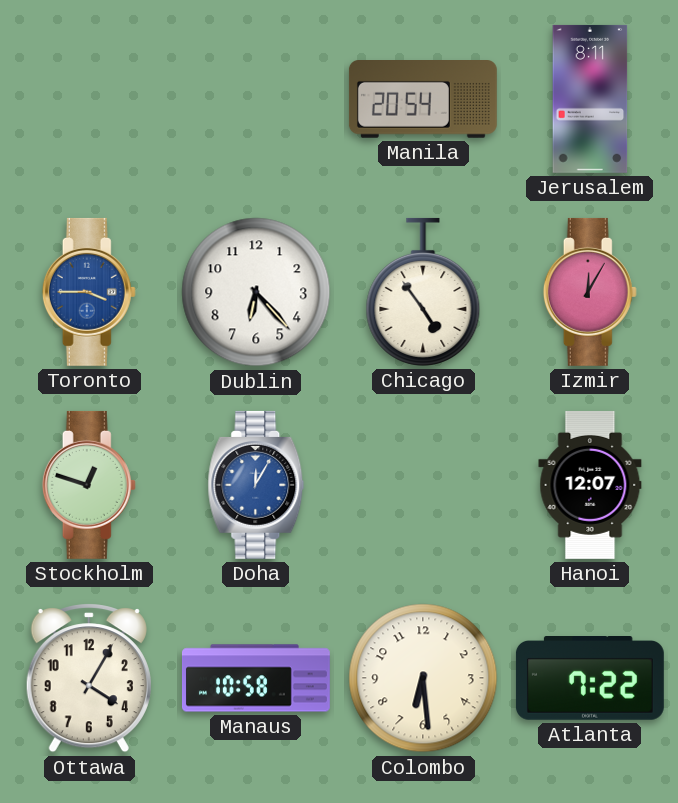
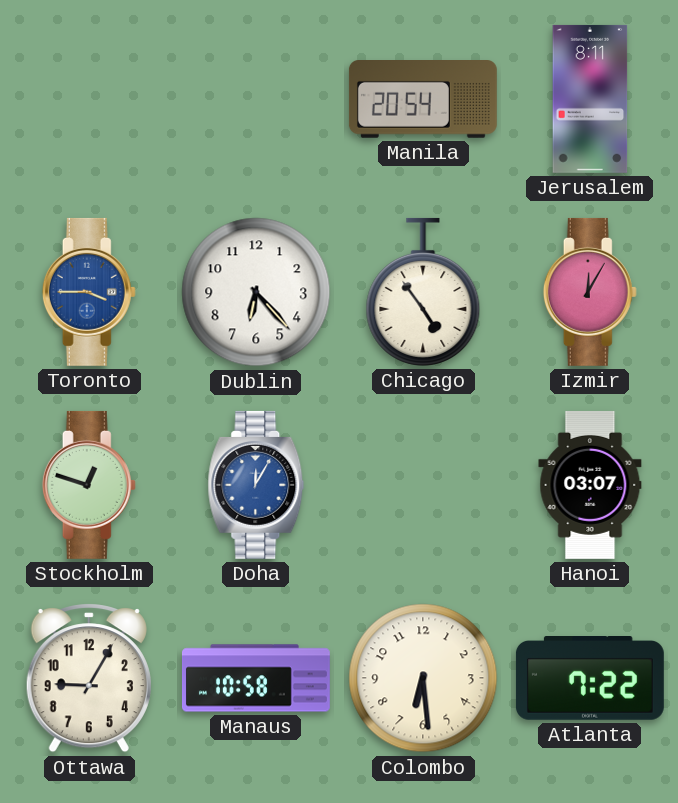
Hanoi: 12:07 -> 03:07 (590, 485)
Ottawa: 4:05 -> 9:05 (89, 678)
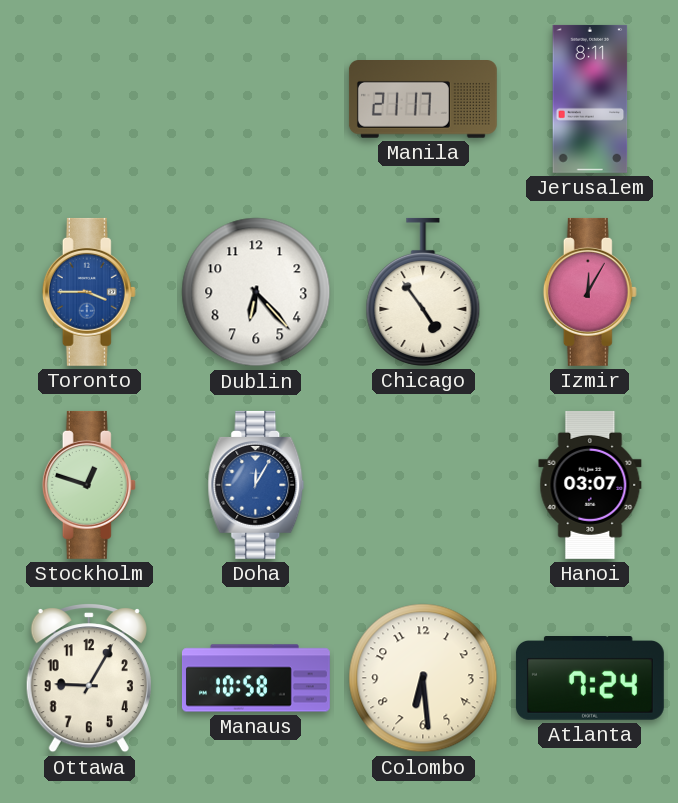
Manila: 20:54 -> 21:17 (423, 100)
Atlanta: 7:22 -> 7:24 (590, 679)
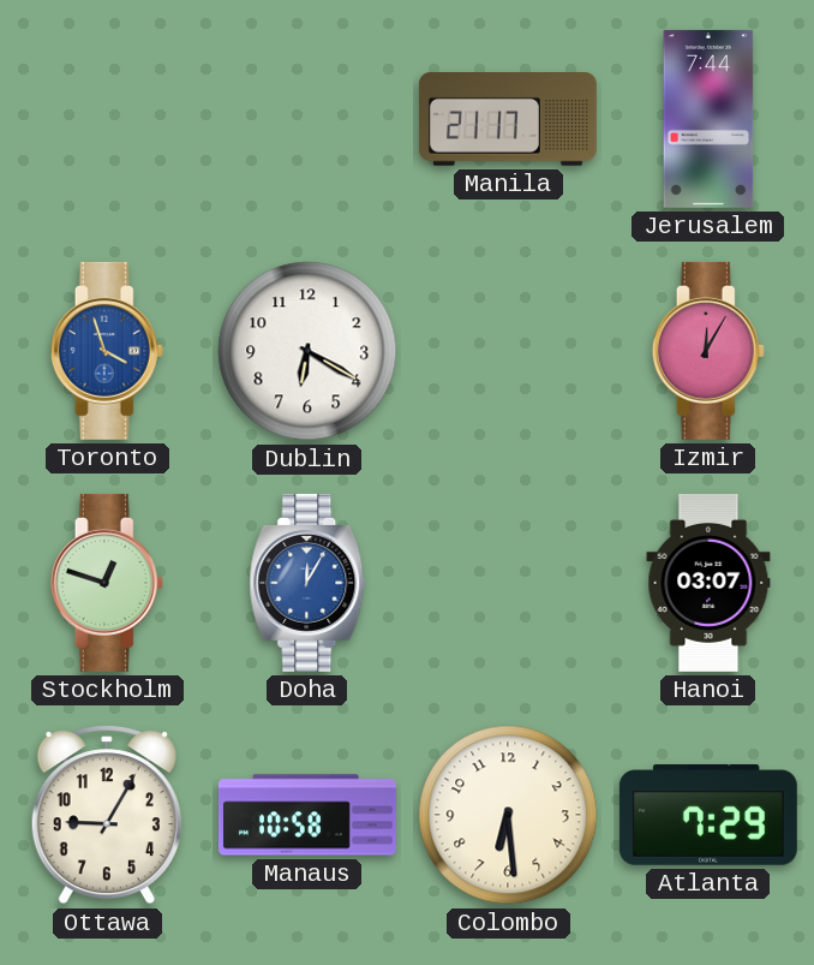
Jerusalem: 8:11 -> 7:44 (708, 119)
Toronto: 3:45 -> 3:57 (107, 351)
Dublin: 6:23 -> 6:20 (307, 351)
Chicago: 4:54 -> none (423, 292)
Atlanta: 7:24 -> 7:29 (708, 816)
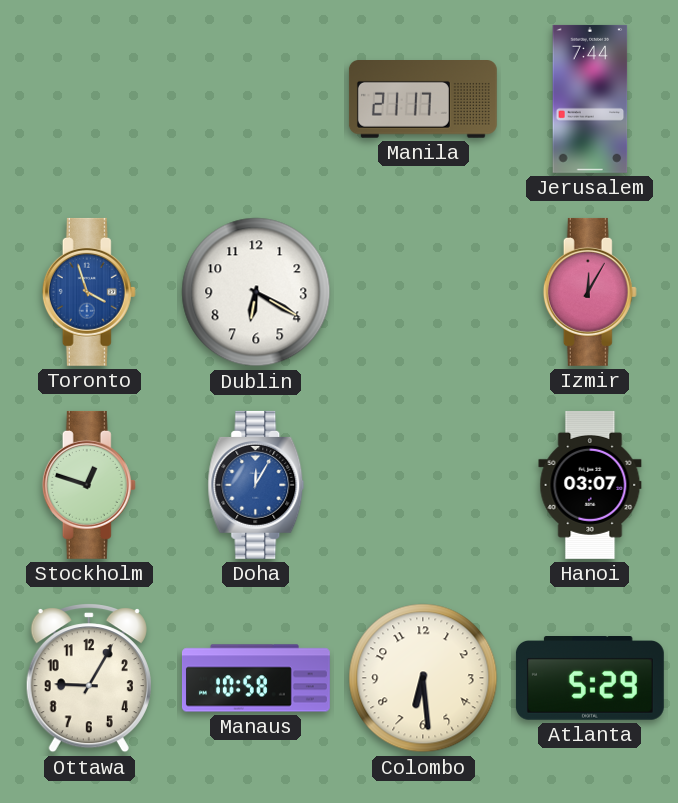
Atlanta: 7:29 -> 5:29 (590, 679)
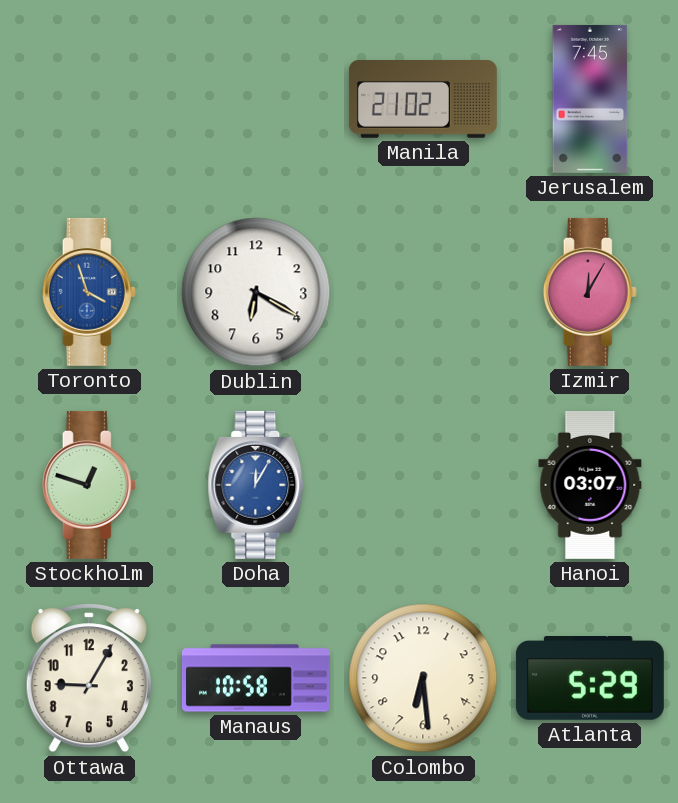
Manila: 21:17 -> 21:02 (423, 100)
Jerusalem: 7:44 -> 7:45 (590, 99)
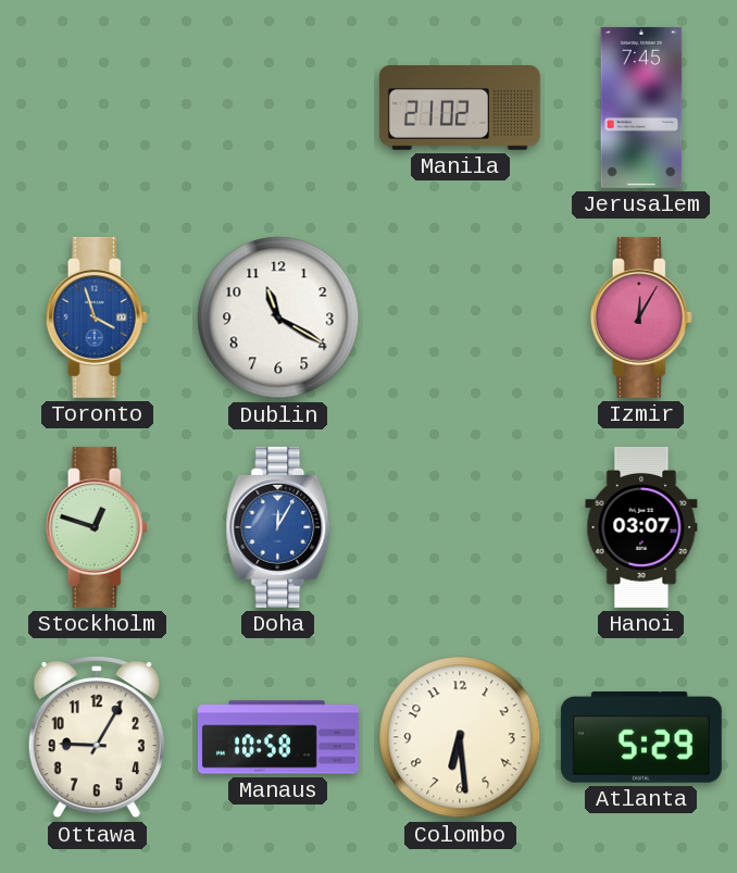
Dublin: 6:20 -> 11:20 (278, 317)
